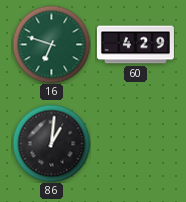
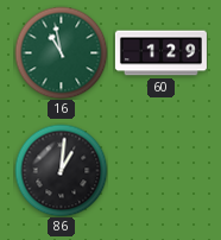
16: 6:48 -> 10:58 (61, 52)
60: 4:29 -> 1:29 (160, 53)
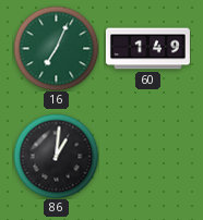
16: 10:58 -> 7:04 (56, 48)
60: 1:29 -> 1:49 (147, 49)
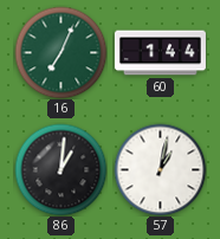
60: 1:49 -> 1:44 (160, 53)
57: none -> 1:02 (160, 169)
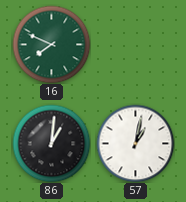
16: 7:04 -> 7:49 (51, 44)
60: 1:44 -> none (160, 53)
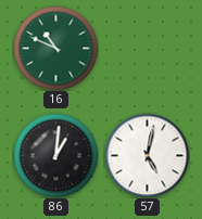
16: 7:49 -> 10:49 (55, 48)
57: 1:02 -> 5:02 (147, 155)
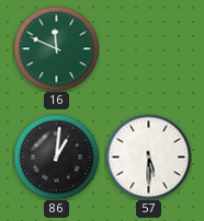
16: 10:49 -> 11:49 (56, 48)
57: 5:02 -> 5:30 (148, 156)
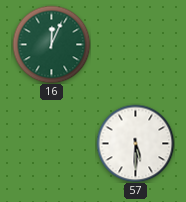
16: 11:49 -> 12:04 (51, 44)
86: 1:01 -> none (56, 156)
